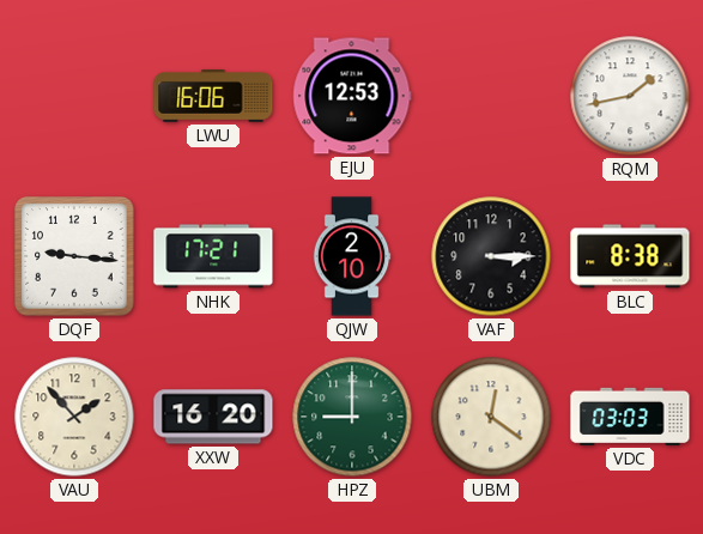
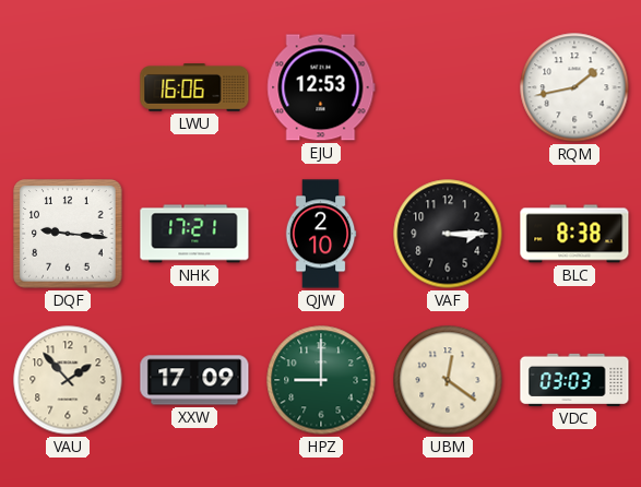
XXW: 16:20 -> 17:09 (194, 380)
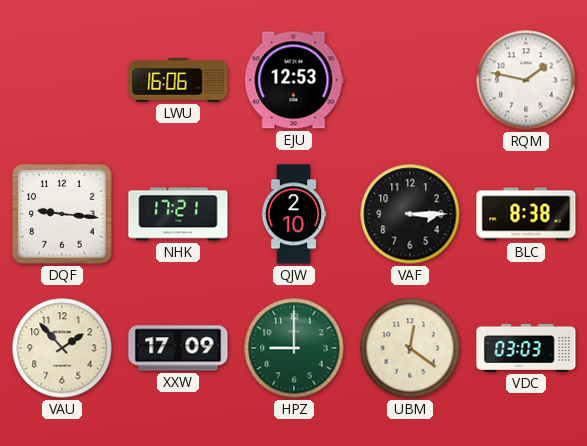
RQM: 1:43 -> 1:47 (526, 80)
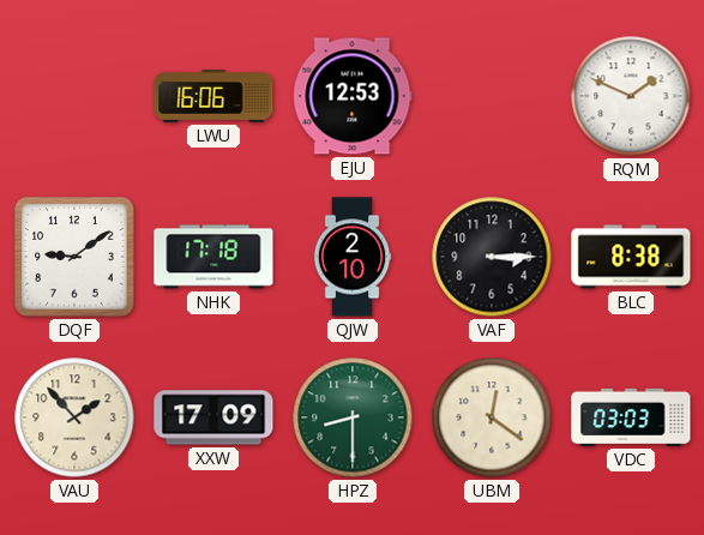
RQM: 1:47 -> 1:49 (631, 96)
DQF: 9:16 -> 9:09 (74, 257)
NHK: 17:21 -> 17:18 (213, 257)
HPZ: 9:00 -> 8:30 (353, 417)
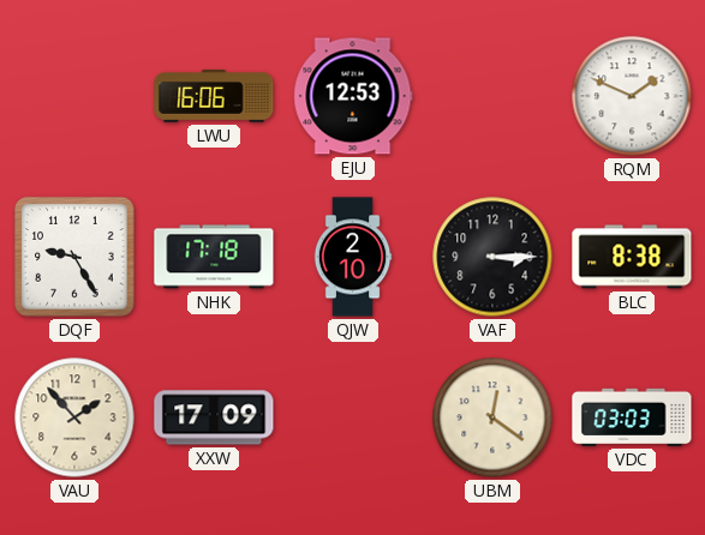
DQF: 9:09 -> 9:25 (74, 257)
HPZ: 8:30 -> none (353, 417)
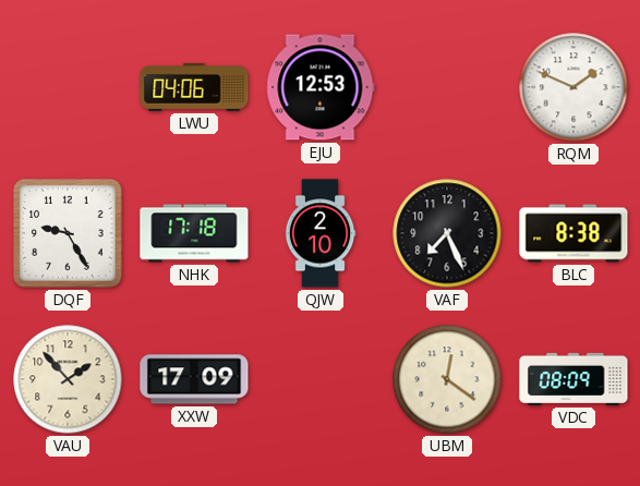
LWU: 16:06 -> 04:06 (194, 88)
VAF: 3:15 -> 7:26 (447, 233)
VDC: 03:03 -> 08:09 (573, 379)
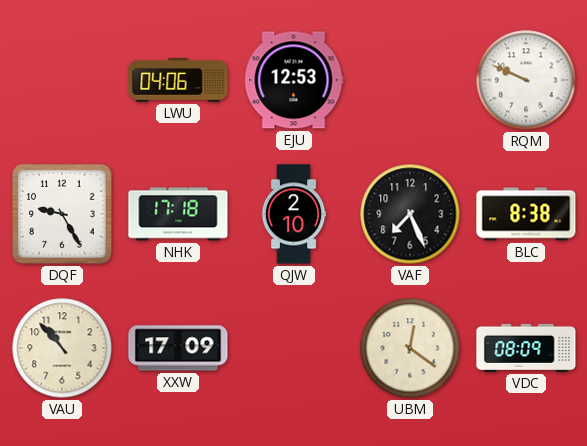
RQM: 1:49 -> 9:49 (526, 80)
VAU: 1:53 -> 10:53 (62, 348)
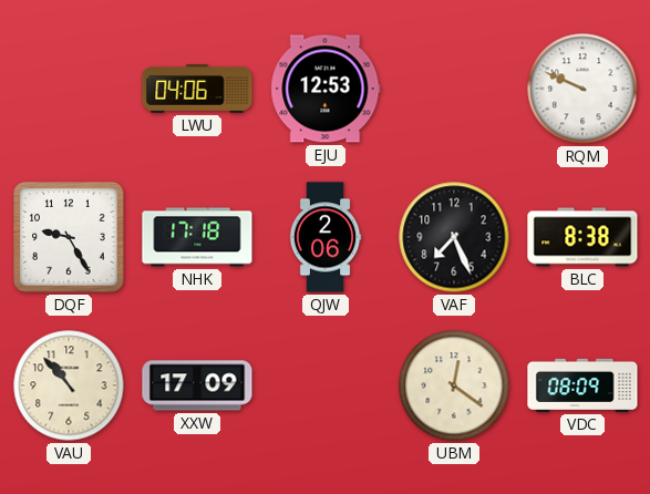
QJW: 2:10 -> 2:06 (326, 237)
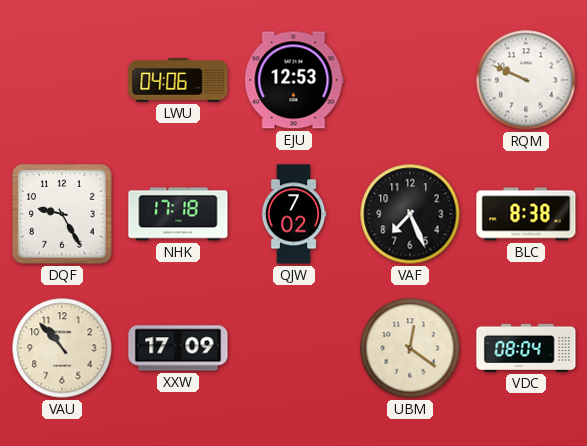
QJW: 2:06 -> 7:02 (294, 214)
VDC: 08:09 -> 08:04 (526, 348)
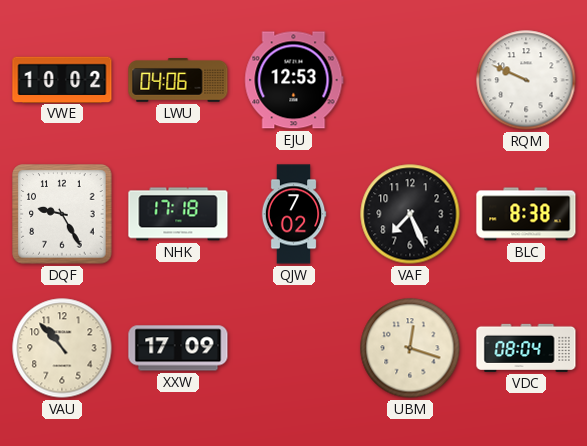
VWE: none -> 10:02 (62, 79)
UBM: 12:21 -> 12:18 (410, 348)
